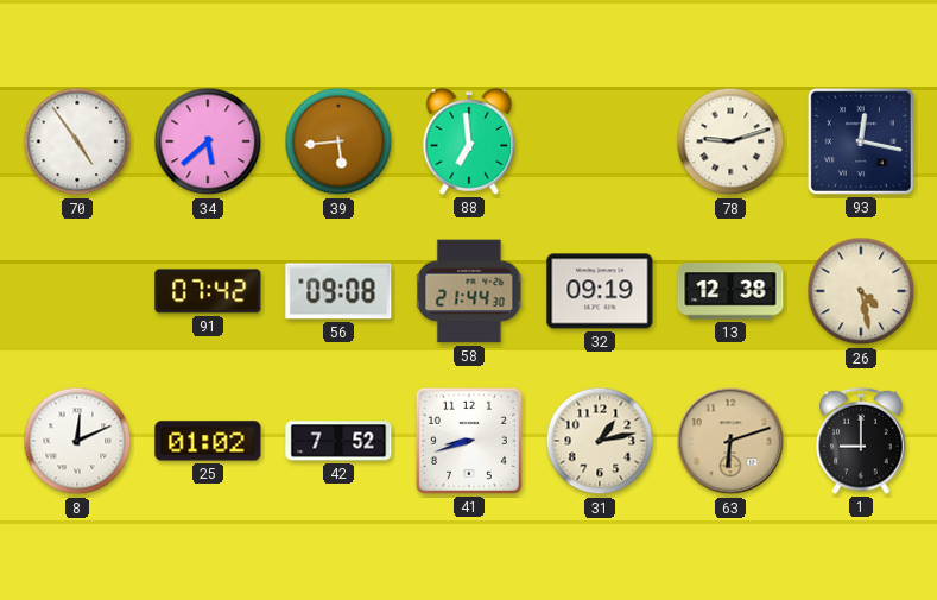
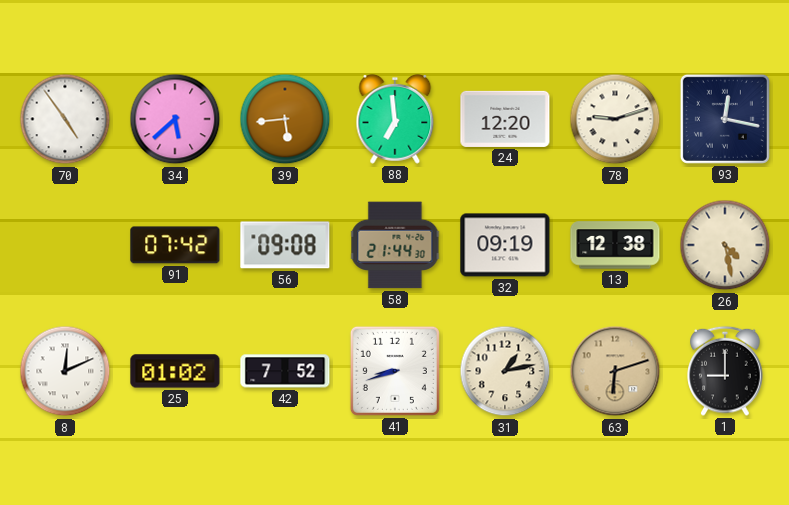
24: none -> 12:20 (505, 119)
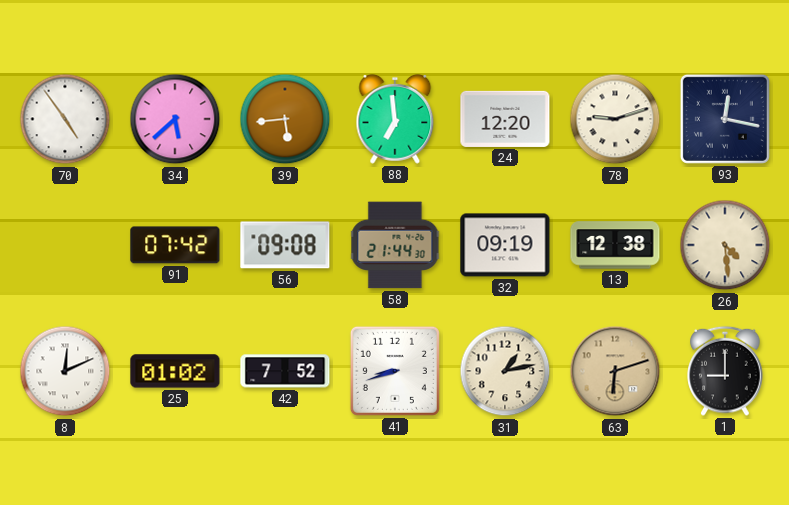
26: 4:28 -> 4:29 (725, 245)
